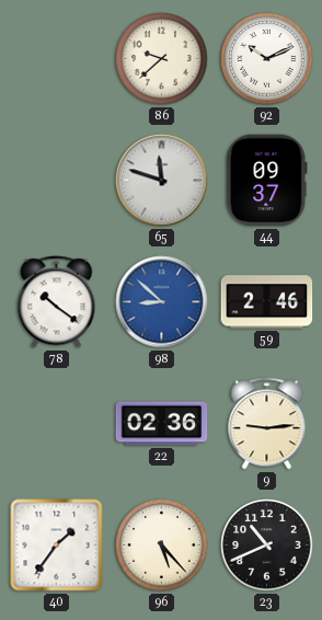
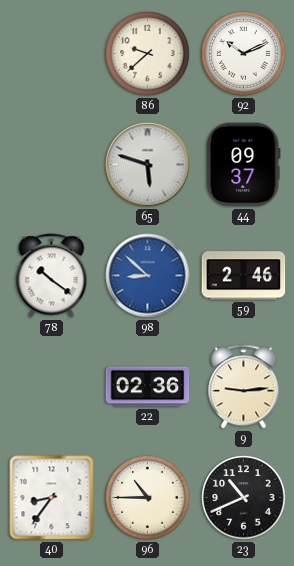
65: 11:48 -> 5:48 (148, 165)
40: 1:36 -> 8:36 (52, 498)
96: 5:23 -> 10:45 (148, 498)
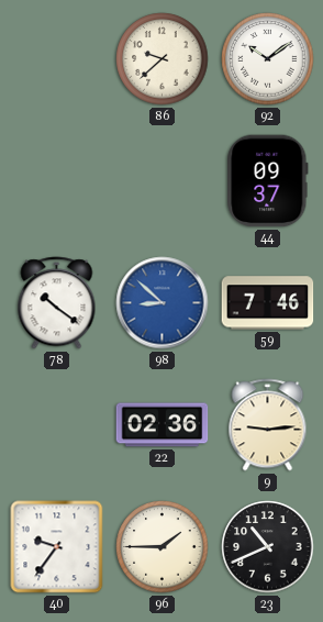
92: 10:11 -> 10:09 (268, 59)
65: 5:48 -> none (148, 165)
59: 2:46 -> 7:46 (268, 303)
40: 8:36 -> 9:36 (57, 547)
96: 10:45 -> 1:45 (163, 547)
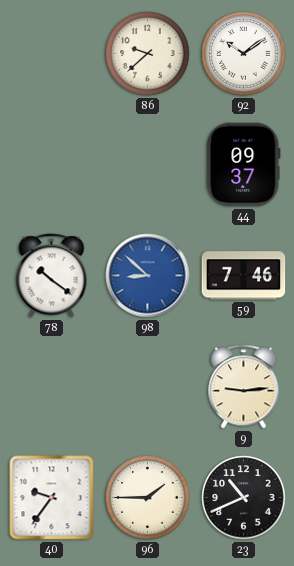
22: 02:36 -> none (163, 425)
